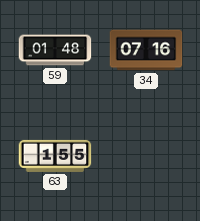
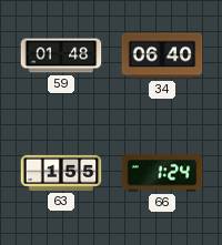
34: 07:16 -> 06:40 (162, 55)
66: none -> 1:24 (162, 173)
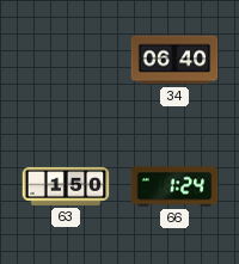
59: 01:48 -> none (61, 55)
63: 1:55 -> 1:50 (66, 186)
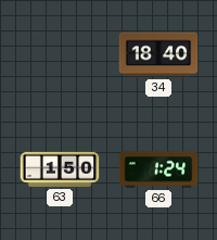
34: 06:40 -> 18:40 (158, 54)
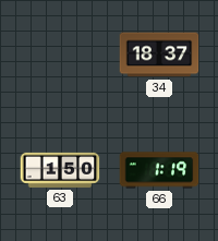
34: 18:40 -> 18:37 (159, 55)
66: 1:24 -> 1:19 (159, 170)
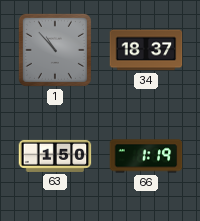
1: none -> 10:53 (55, 50)
